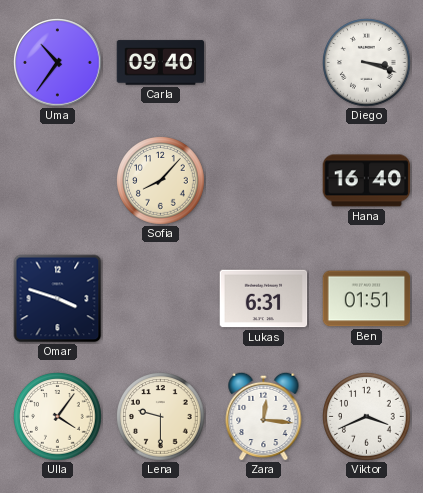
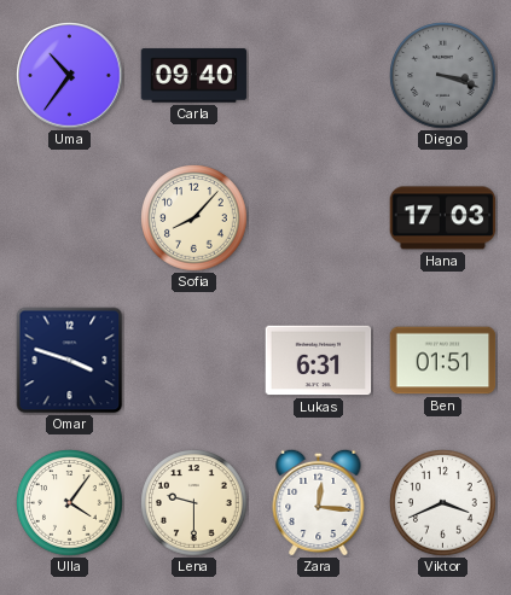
Diego dial: white -> grey (443, 76)
Hana: 16:40 -> 17:03 (443, 218)
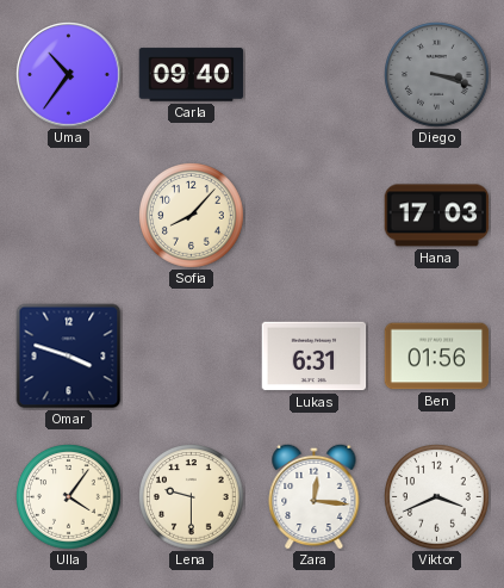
Ben: 01:51 -> 01:56 (437, 357)
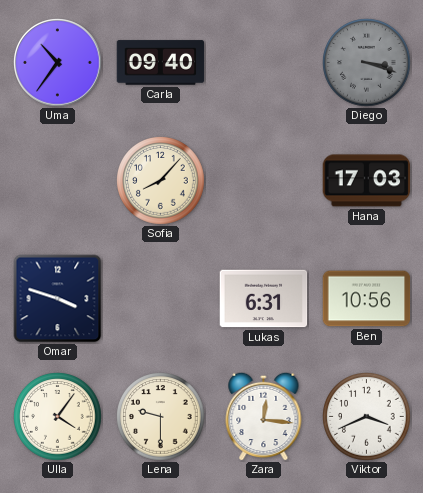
Ben: 01:56 -> 10:56 (367, 299)
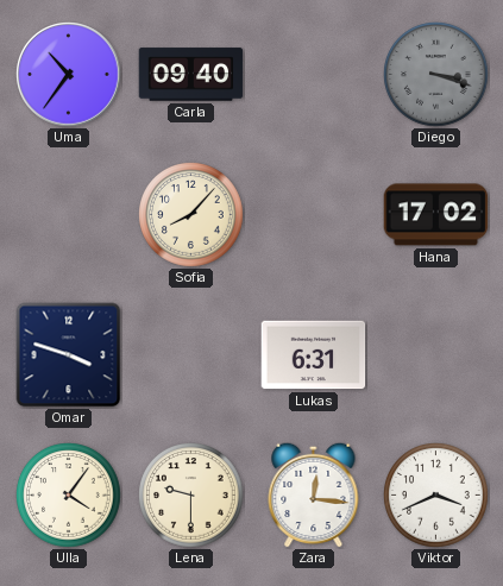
Hana: 17:03 -> 17:02 (436, 215)
Ben: 10:56 -> none (367, 299)
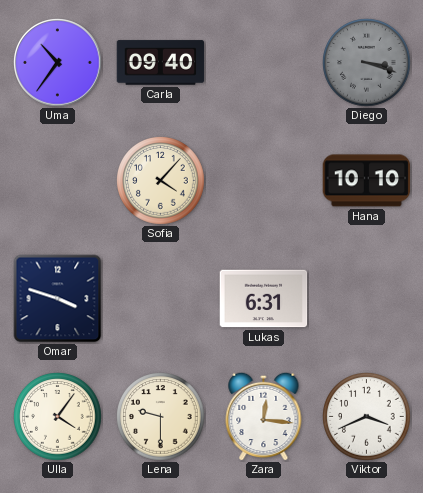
Sofia: 8:07 -> 4:07 (161, 181)
Hana: 17:02 -> 10:10 (367, 181)
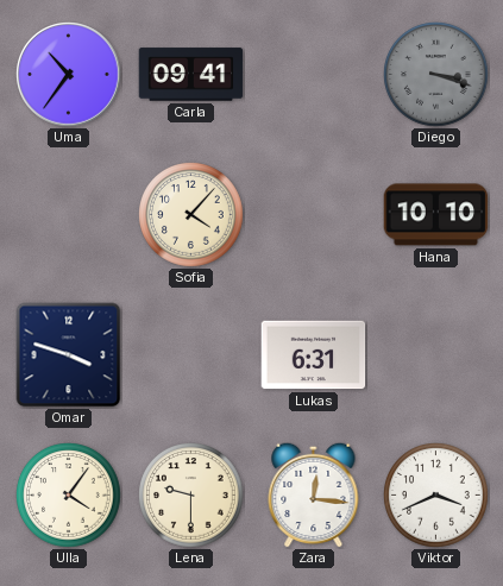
Carla: 09:40 -> 09:41 (191, 75)
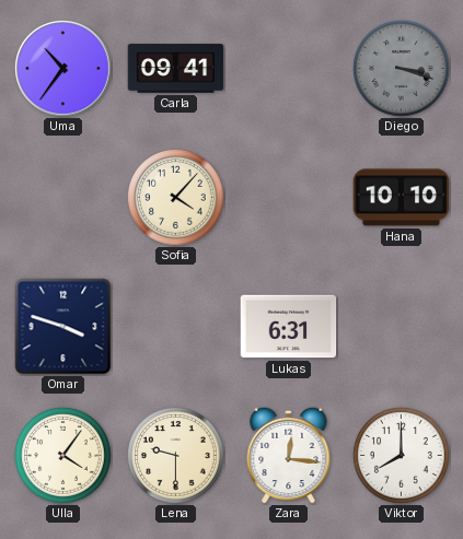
Viktor: 3:41 -> 8:00 (402, 456)
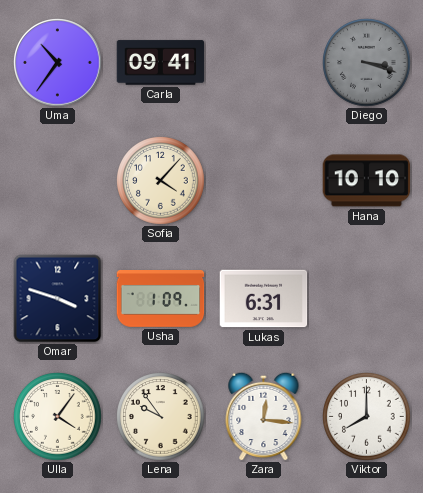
Usha: none -> 1:09 (161, 299)
Lena: 9:30 -> 9:54 (161, 417)
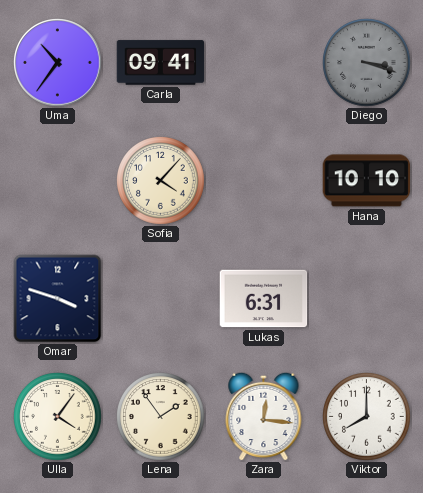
Usha: 1:09 -> none (161, 299)
Lena: 9:54 -> 1:54 (161, 417)
